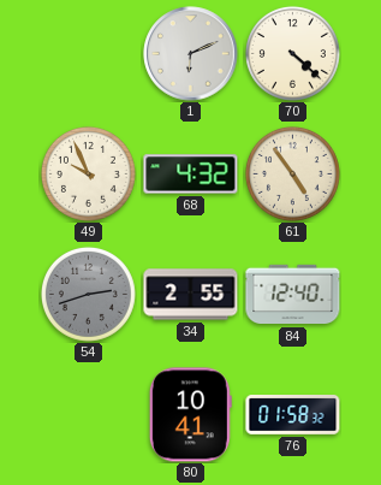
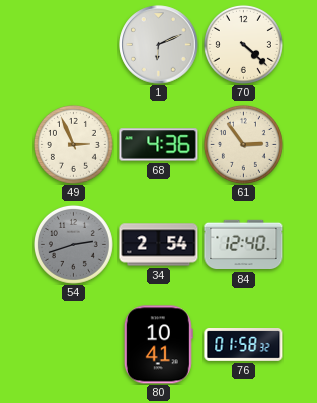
49: 9:56 -> 2:56 (73, 144)
68: 4:32 -> 4:36 (159, 145)
61: 4:54 -> 2:54 (243, 144)
34: 2:55 -> 2:54 (159, 245)
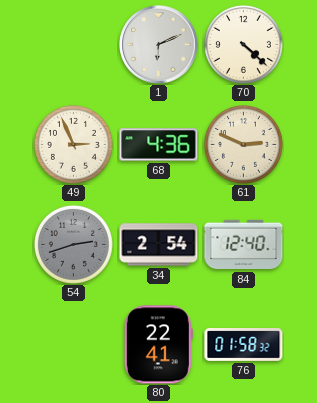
61: 2:54 -> 2:49 (243, 144)
80: 10:41 -> 22:41 (158, 345)
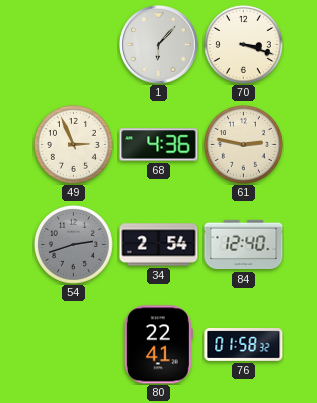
1: 6:11 -> 6:07 (159, 45)
70: 4:22 -> 3:18 (243, 44)
61: 2:49 -> 2:47 (243, 144)
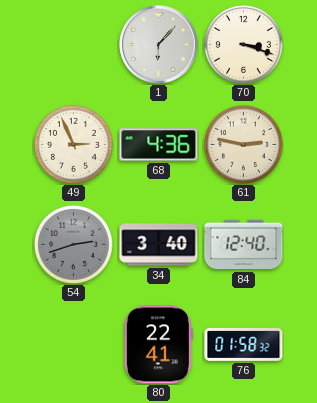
34: 2:54 -> 3:40 (159, 245)
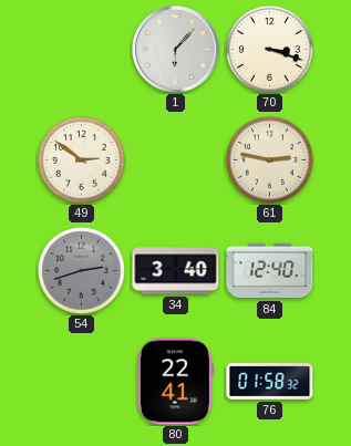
49: 2:56 -> 2:51 (81, 159)
68: 4:36 -> none (159, 145)
